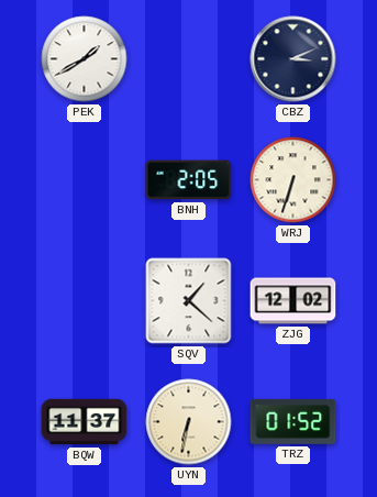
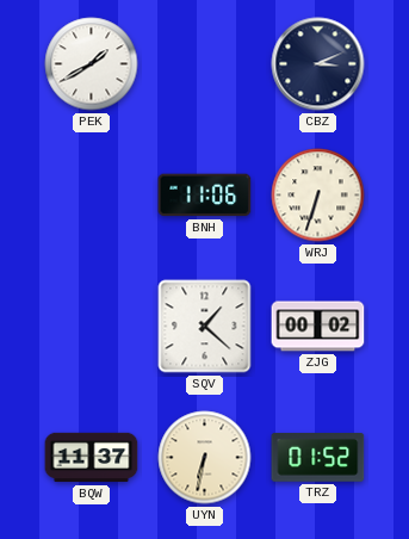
BNH: 2:05 -> 11:06 (205, 196)
ZJG: 12:02 -> 00:02 (318, 327)
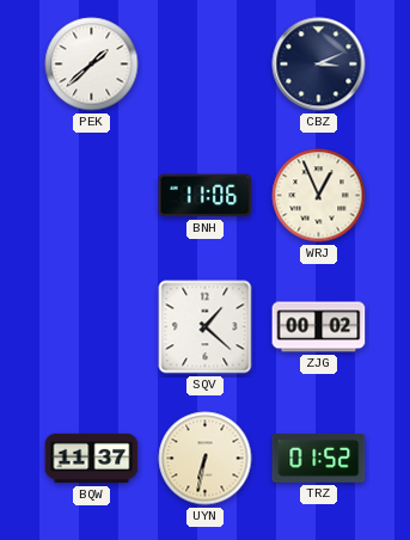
PEK: 1:40 -> 1:38 (92, 65)
WRJ: 6:33 -> 12:56 (319, 196)
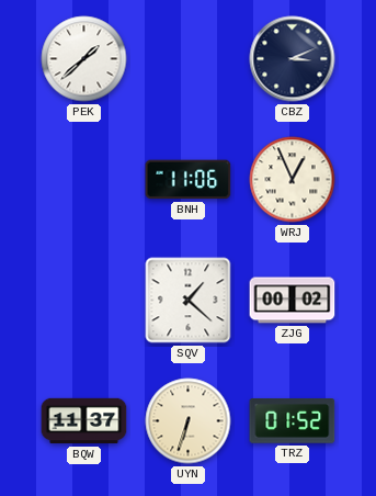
UYN: 6:32 -> 6:33 (189, 421)
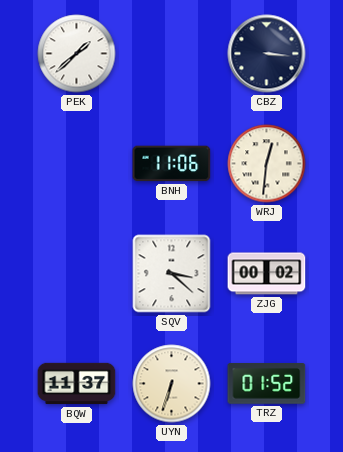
CBZ: 3:11 -> 3:16 (267, 54)
WRJ: 12:56 -> 12:31 (267, 164)
SQV: 1:22 -> 3:22 (172, 274)
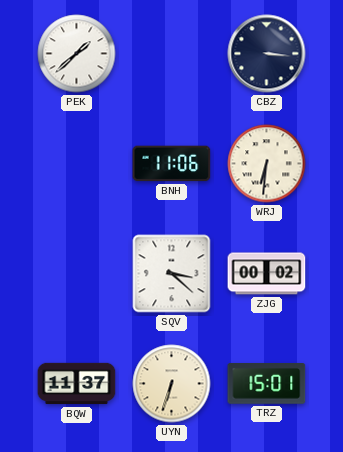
WRJ: 12:31 -> 6:31 (267, 164)
TRZ: 01:52 -> 15:01 (267, 384)
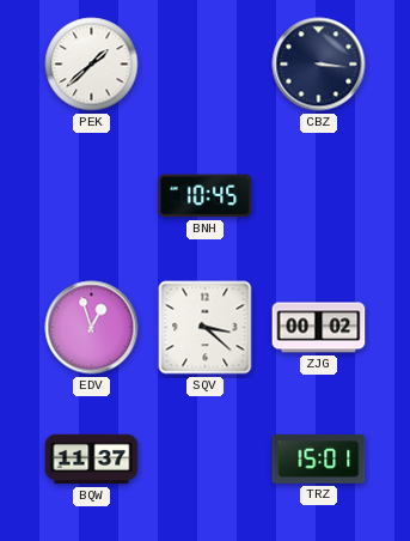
BNH: 11:06 -> 10:45 (206, 196)
WRJ: 6:31 -> none (267, 164)
EDV: none -> 12:57 (92, 328)
UYN: 6:33 -> none (172, 384)
